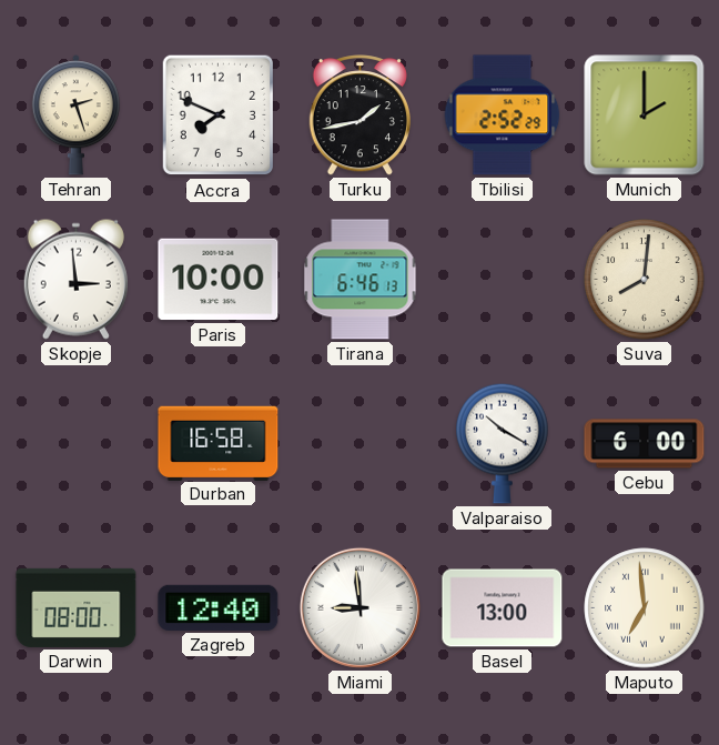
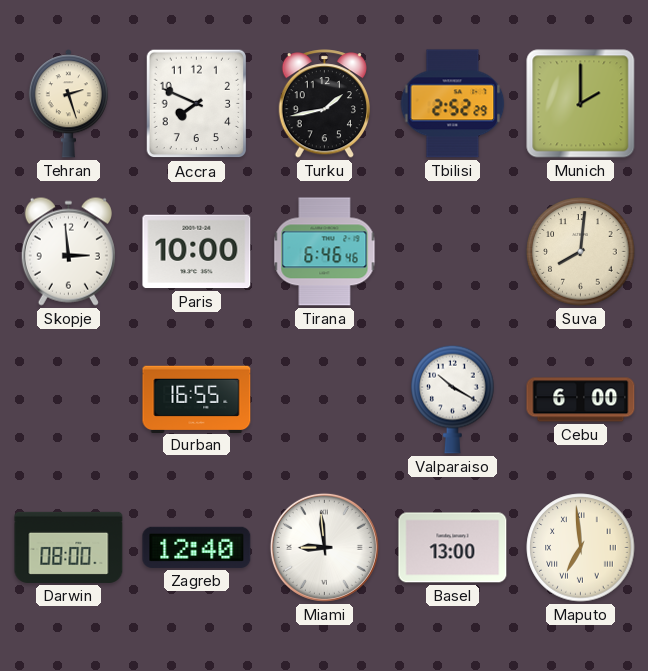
Tirana: 6:46:13 -> 6:46:46 (325, 252)
Durban: 16:58 -> 16:55 (197, 399)
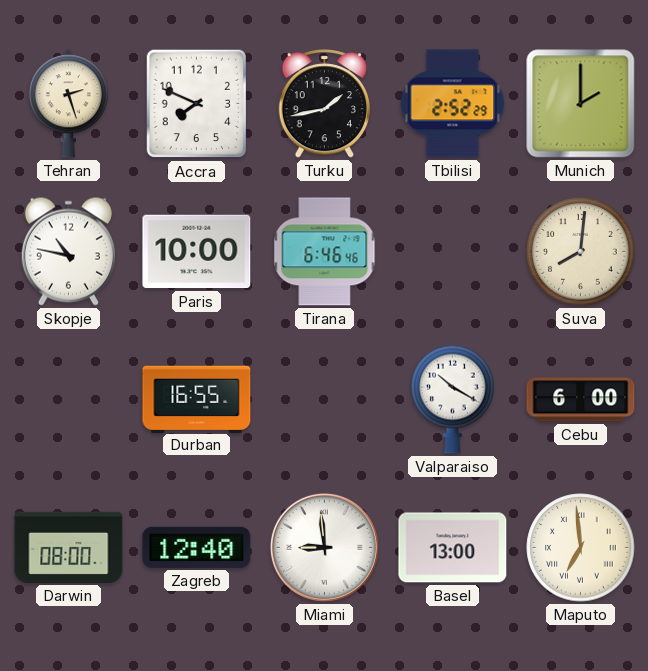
Skopje: 2:59 -> 10:47 (68, 251)
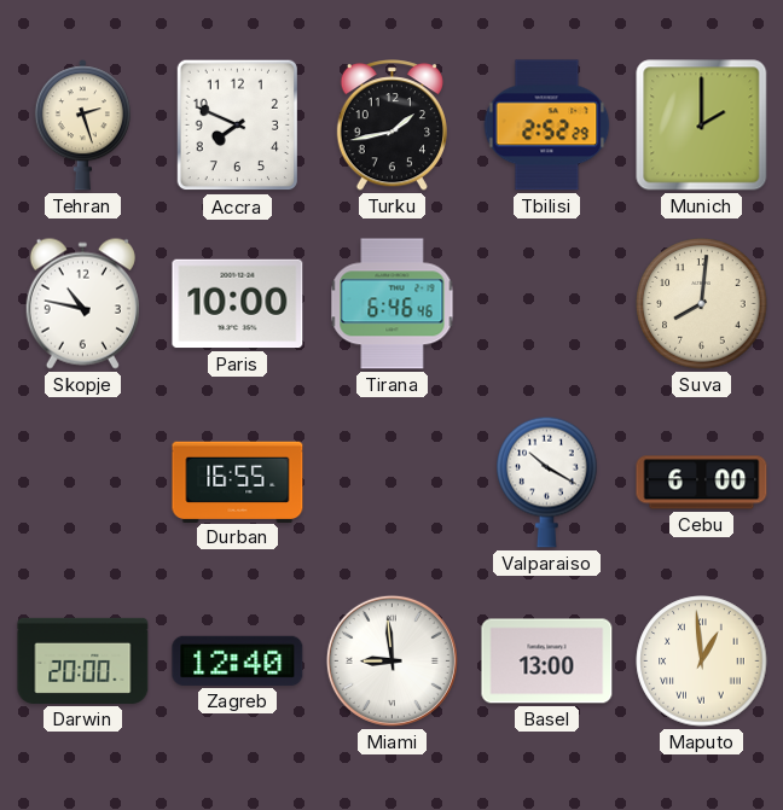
Darwin: 08:00 -> 20:00 (83, 660)
Maputo: 6:59 -> 12:59 (702, 662)
